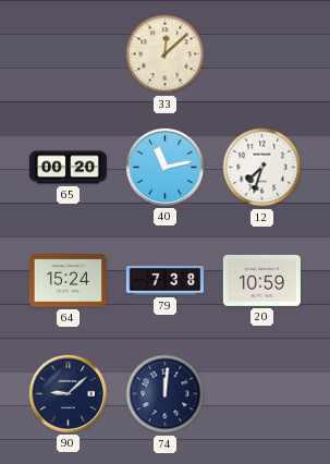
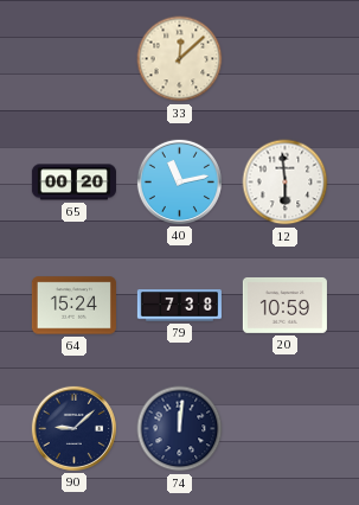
12: 7:33 -> 5:59 (286, 183)
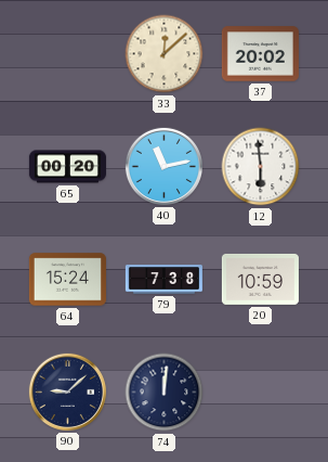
37: none -> 20:02 (260, 54)
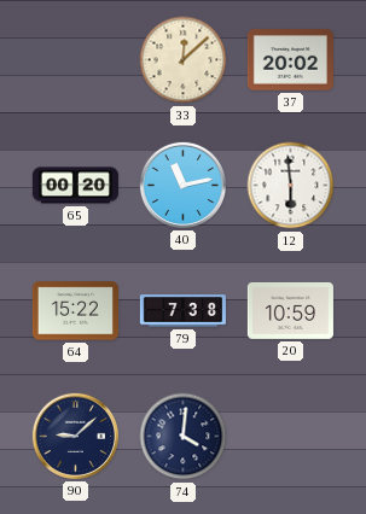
64: 15:24 -> 15:22 (75, 311)
74: 12:01 -> 4:01 (184, 437)
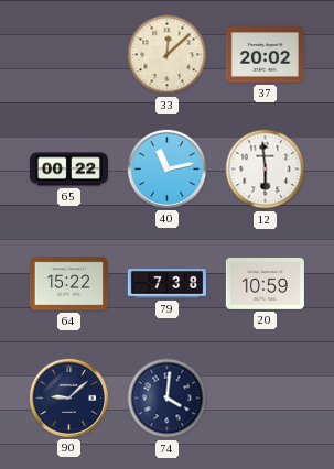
65: 00:20 -> 00:22 (68, 170)
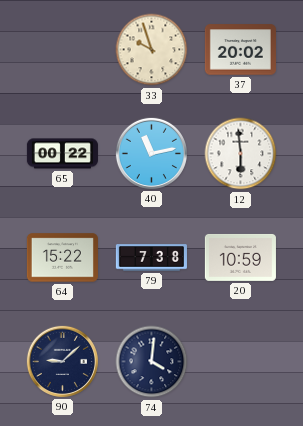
33: 12:08 -> 9:57 (152, 50)
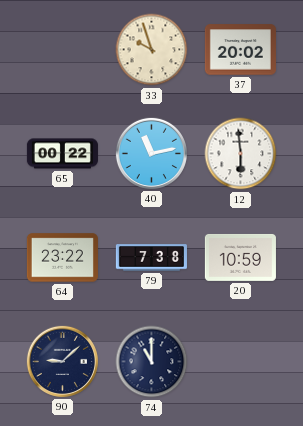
64: 15:22 -> 23:22 (62, 258)
74: 4:01 -> 11:00 (152, 362)
